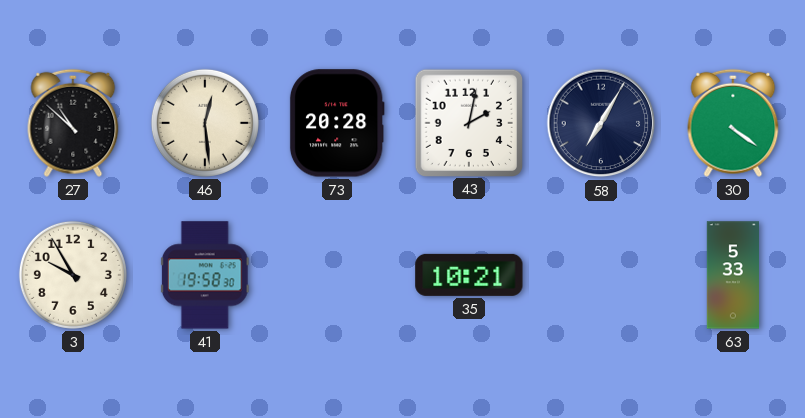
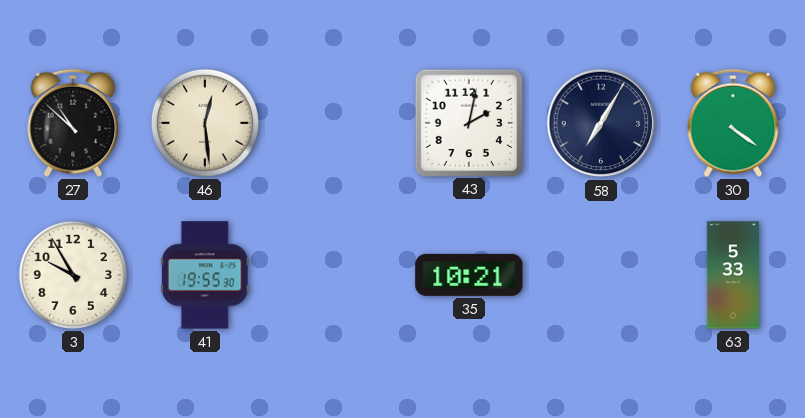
73: 20:28 -> none (337, 123)
41: 19:58 -> 19:55 (205, 275)
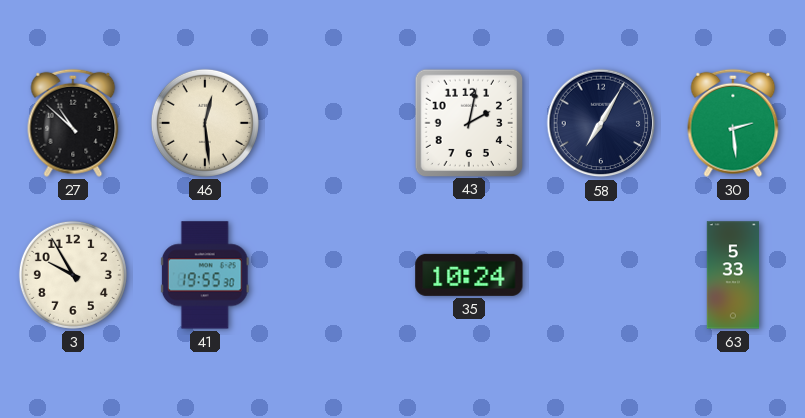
30: 4:21 -> 2:29 (733, 123)
35: 10:21 -> 10:24 (469, 275)
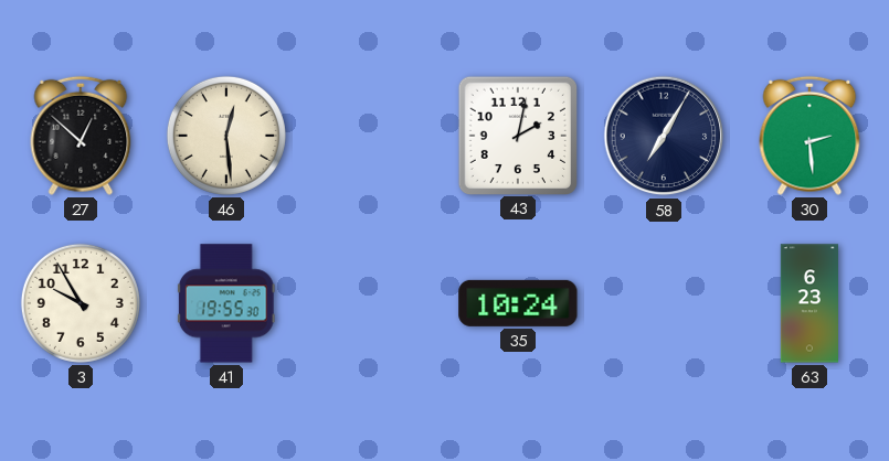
27: 10:52 -> 12:52 (81, 136)
63: 5:33 -> 6:23 (808, 303)
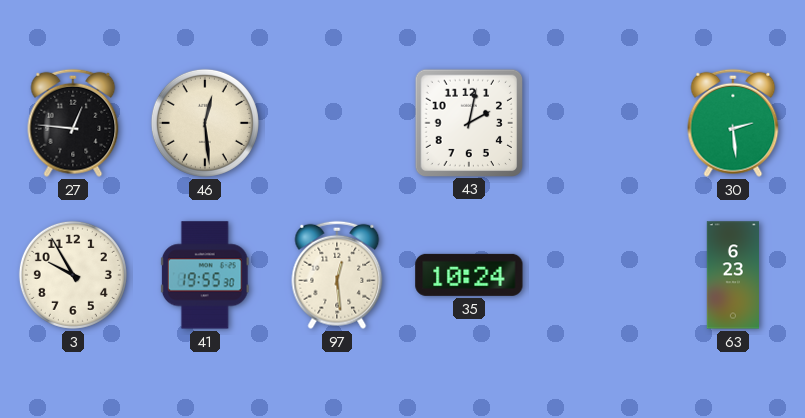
27: 12:52 -> 12:46 (73, 123)
58: 7:05 -> none (664, 136)
97: none -> 12:29 (337, 275)
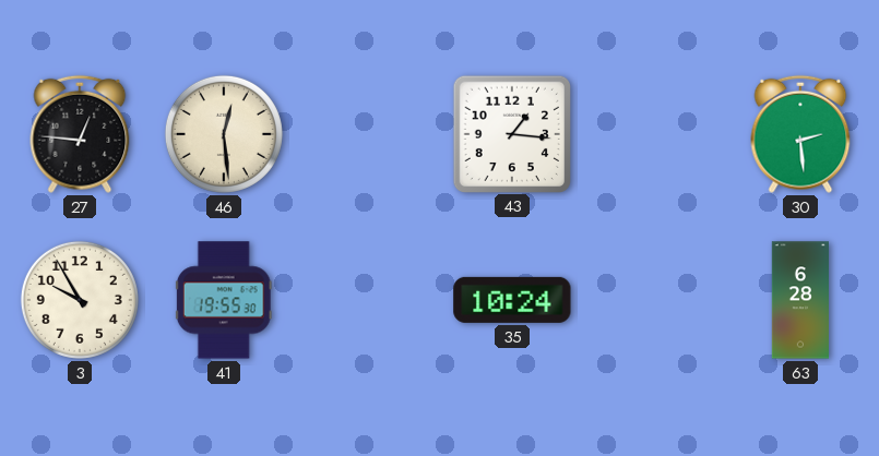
43: 2:02 -> 1:16 (511, 133)
97: 12:29 -> none (337, 275)
63: 6:23 -> 6:28 (799, 300)
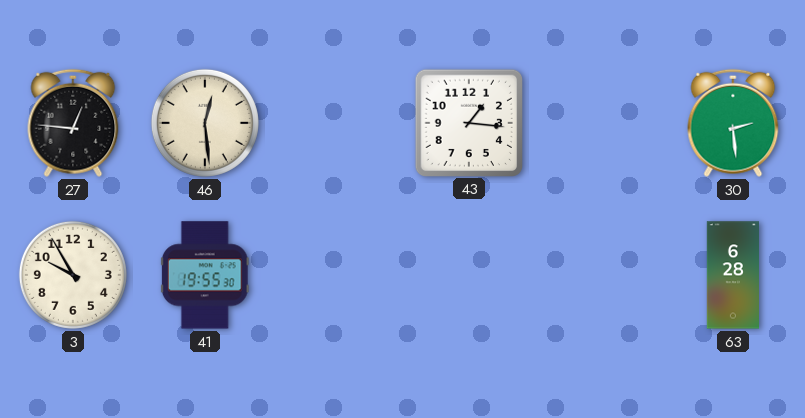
35: 10:24 -> none (512, 300)
